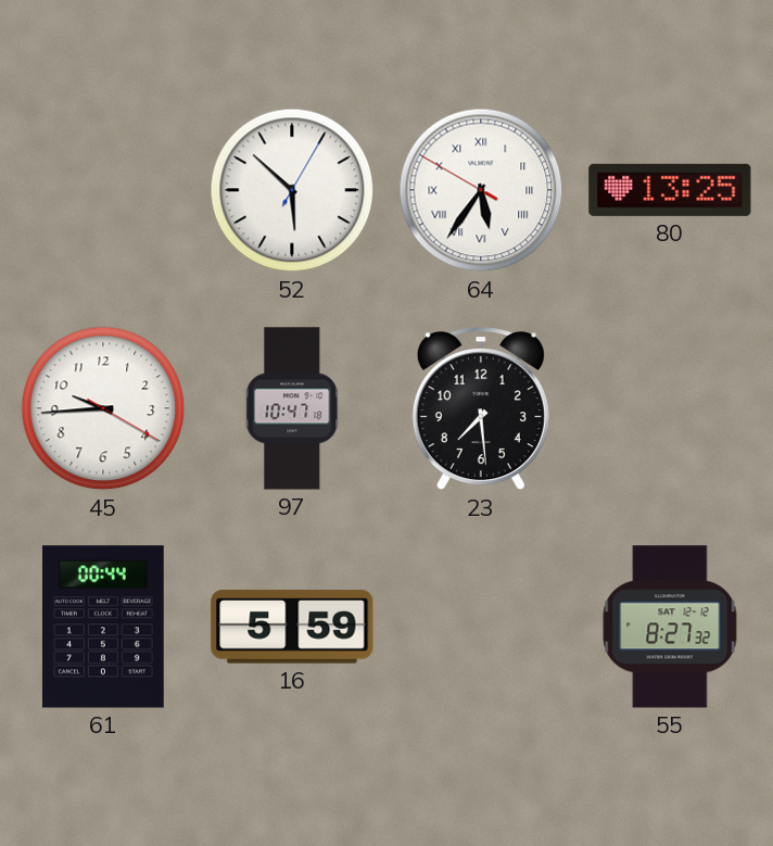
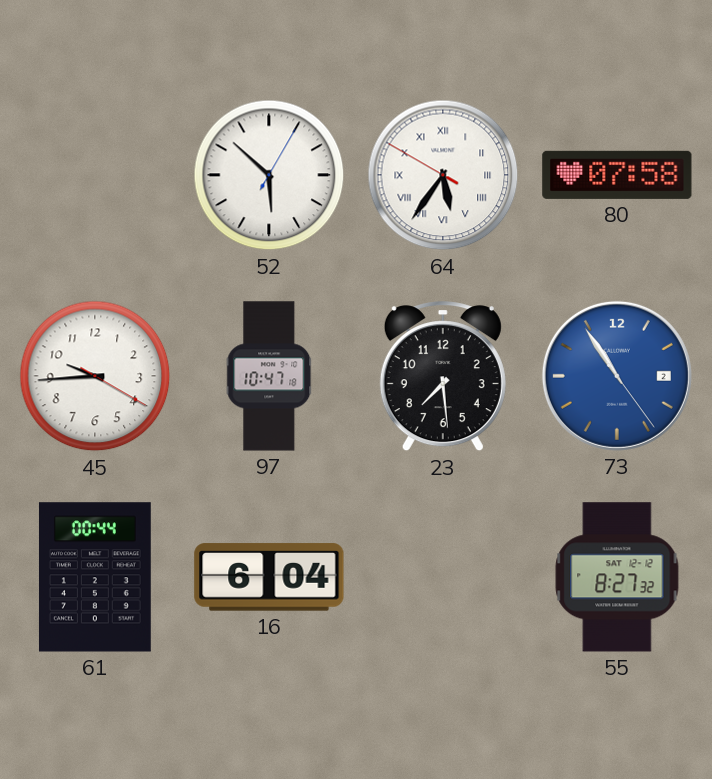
80: 13:25 -> 07:58 (617, 175)
73: none -> 10:54 (617, 376)
16: 5:59 -> 6:04 (269, 577)
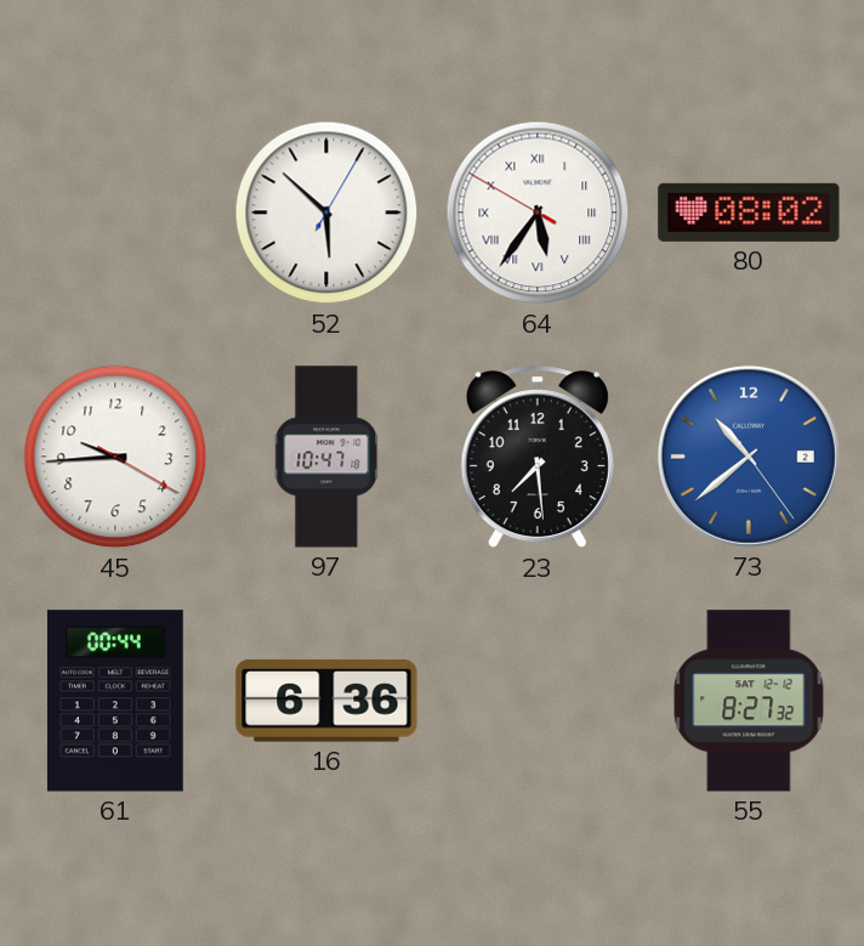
80: 07:58 -> 08:02 (749, 213)
73: 10:54 -> 10:38 (749, 457)
16: 6:04 -> 6:36 (326, 701)
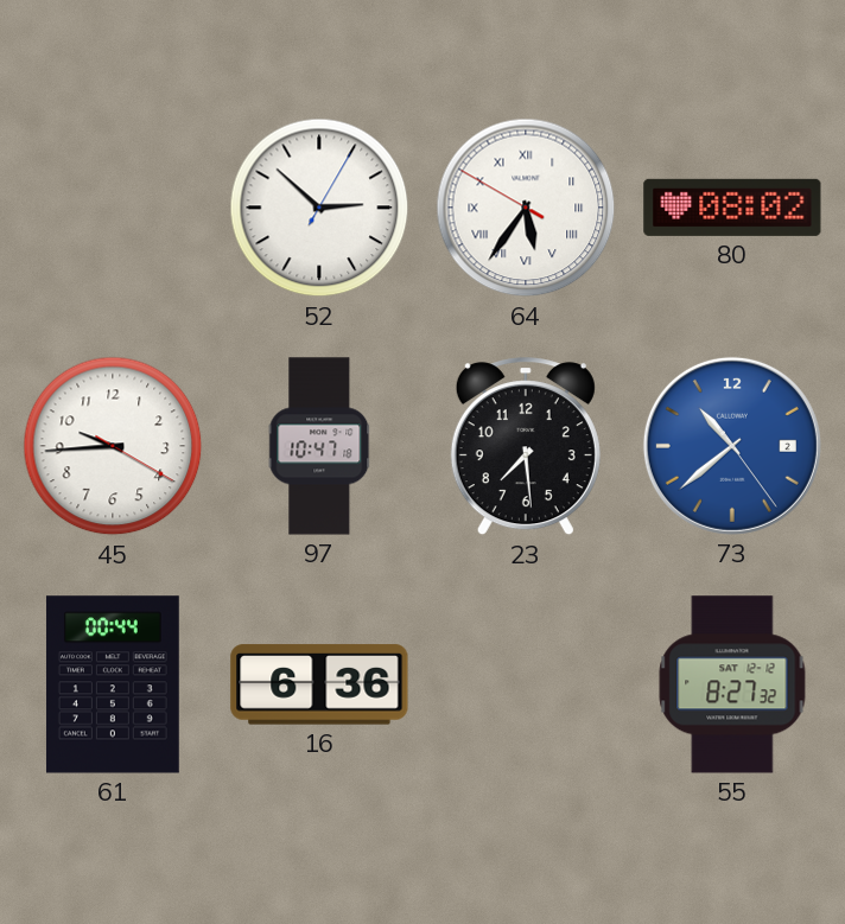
52: 5:52 -> 2:52 (319, 208)
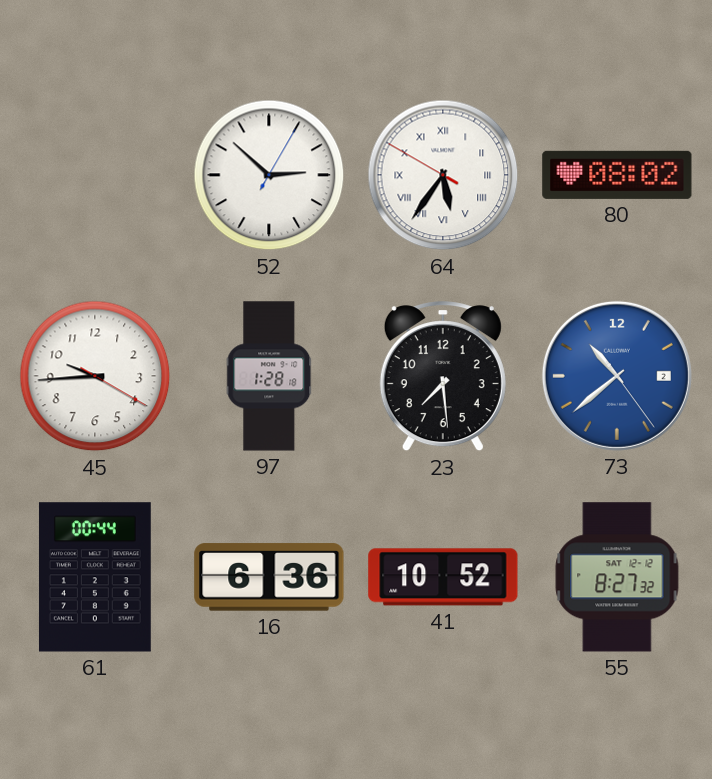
97: 10:47 -> 1:28 (269, 376)
41: none -> 10:52 (443, 577)
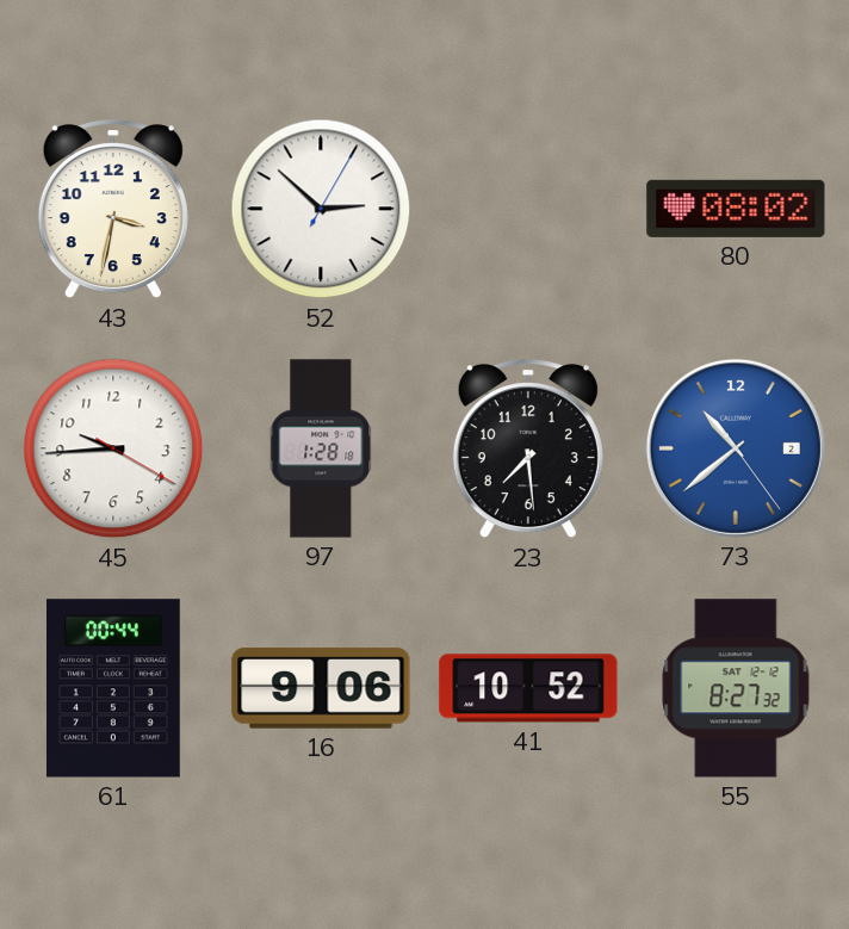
43: none -> 3:32 (113, 210)
64: 5:35 -> none (443, 175)
16: 6:36 -> 9:06 (321, 688)
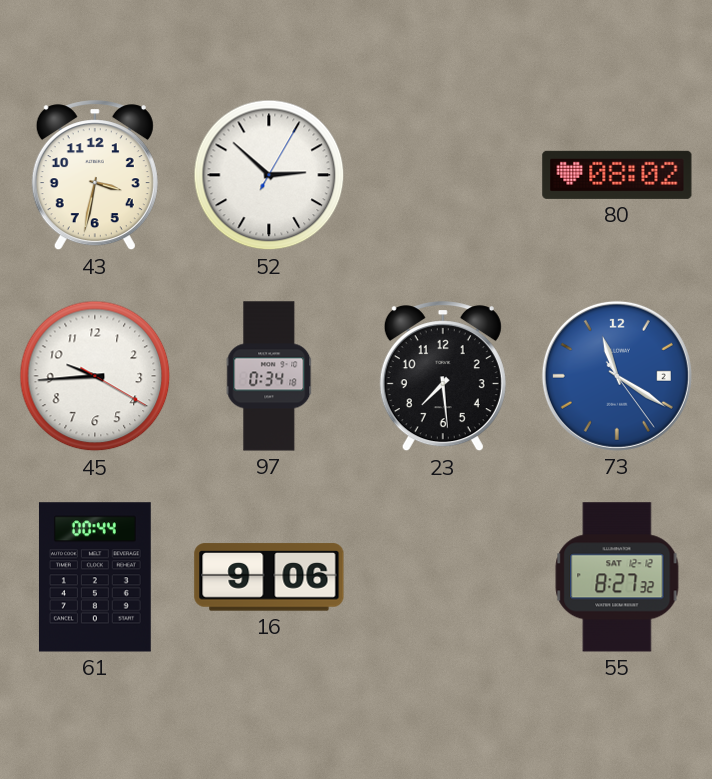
97: 1:28 -> 0:34 (269, 376)
73: 10:38 -> 11:20 (617, 376)
41: 10:52 -> none (528, 688)
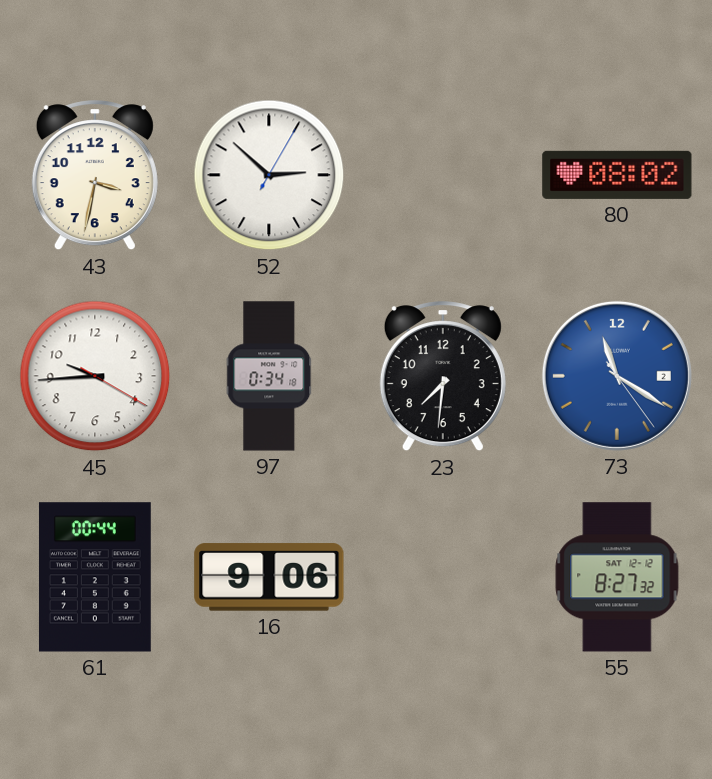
23: 7:29 -> 7:31 (443, 377)
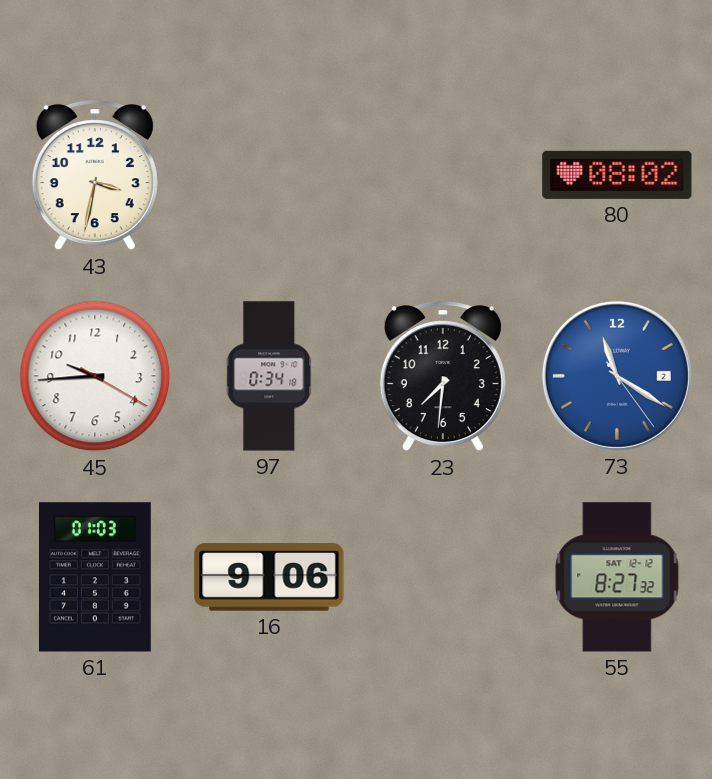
52: 2:52 -> none (269, 175)
61: 00:44 -> 01:03 (95, 577)
